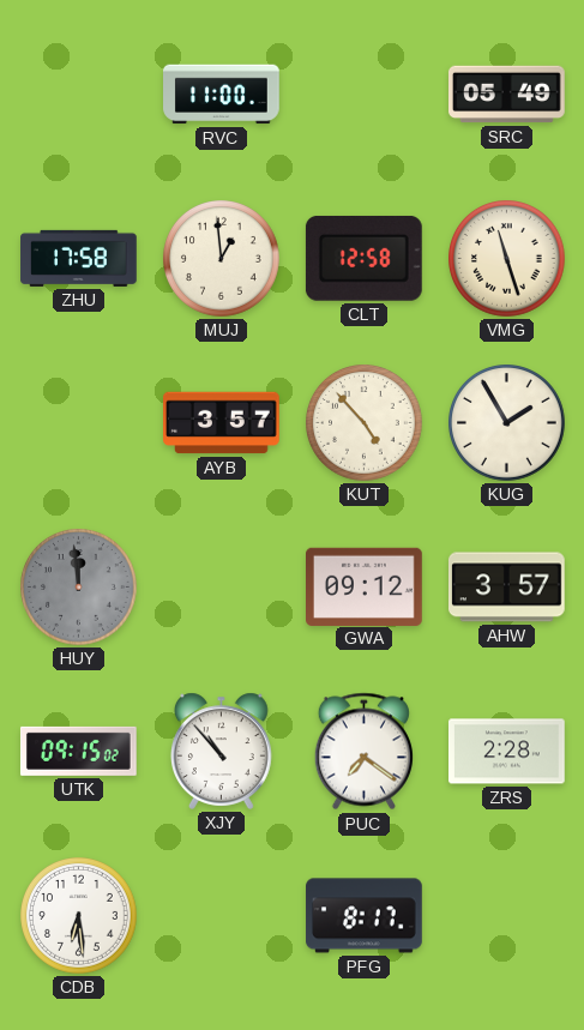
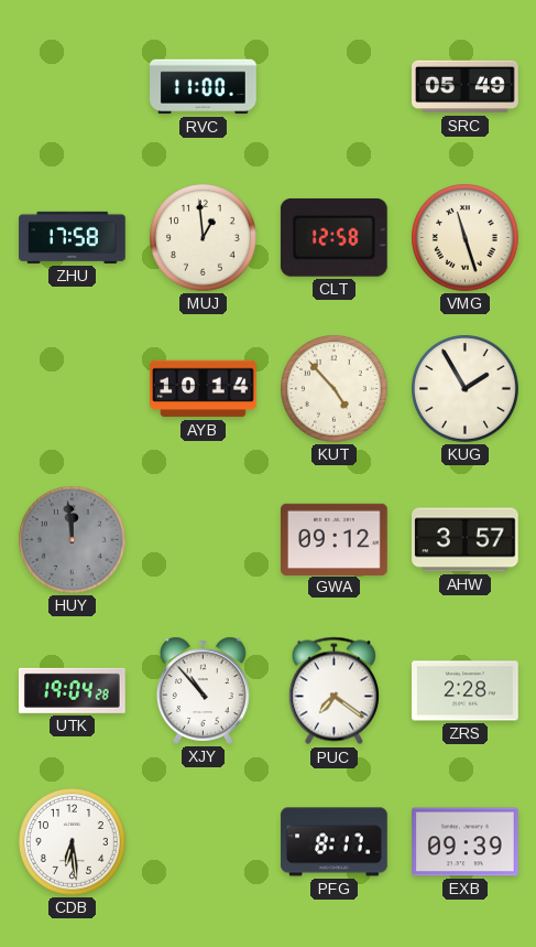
AYB: 3:57 -> 10:14 (204, 389)
UTK: 09:15 -> 19:04 (72, 690)
EXB: none -> 09:39 (466, 842)
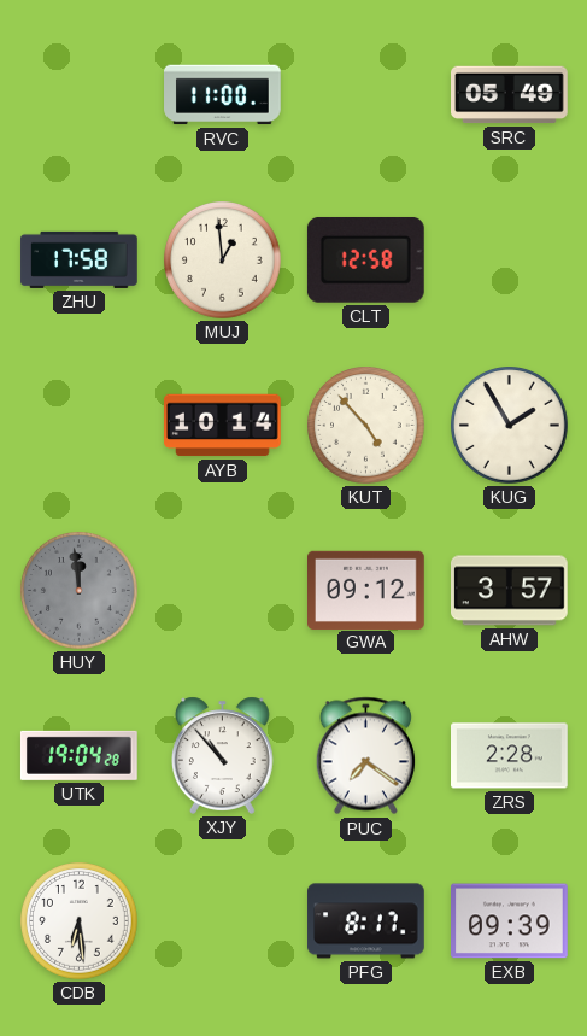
VMG: 11:27 -> none (466, 238)
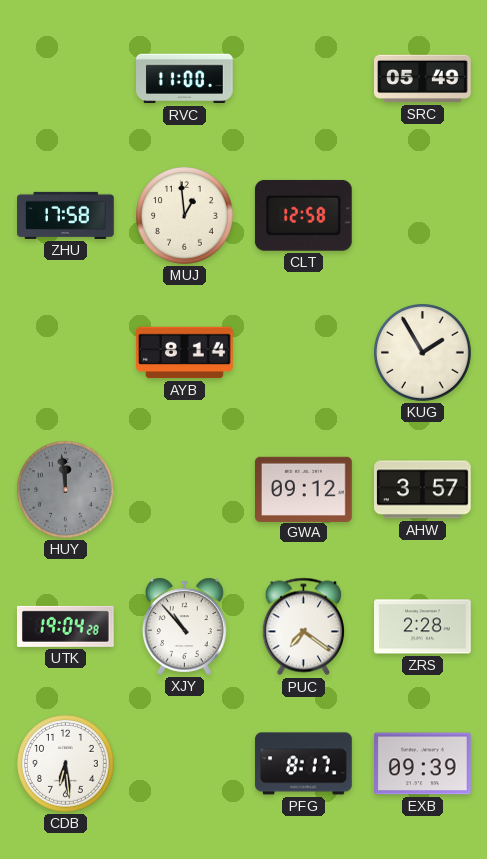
AYB: 10:14 -> 8:14 (185, 353)
KUT: 4:53 -> none (366, 426)
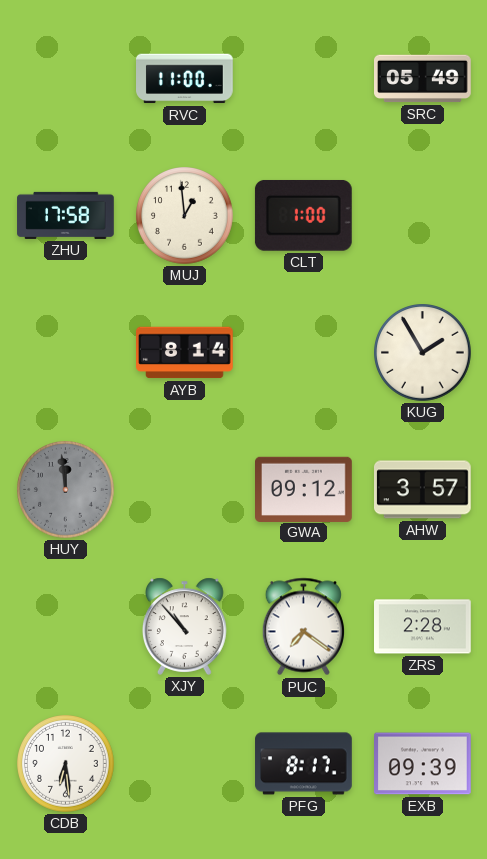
CLT: 12:58 -> 1:00 (303, 215)
UTK: 19:04 -> none (65, 626)
